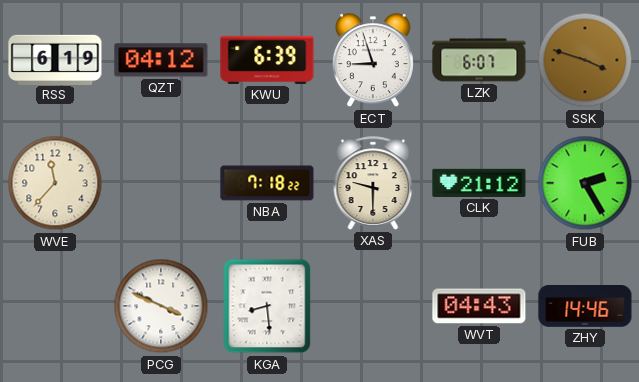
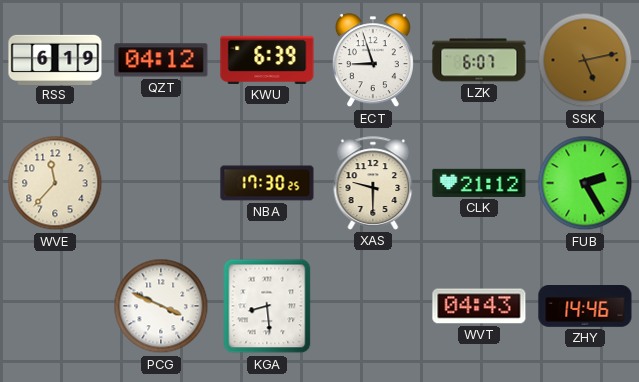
SSK: 3:48 -> 5:13 (585, 60)
NBA: 7:18 -> 17:30 (267, 183)
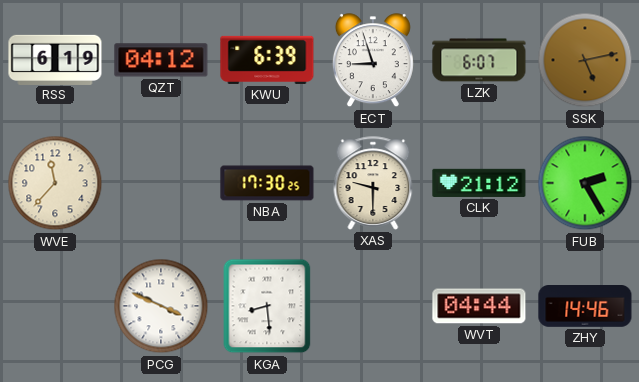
WVT: 04:43 -> 04:44 (479, 306)
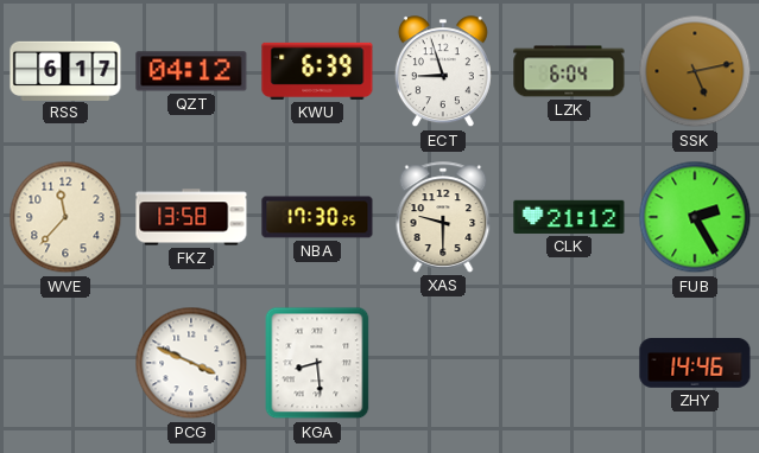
RSS: 6:19 -> 6:17 (65, 70)
LZK: 6:07 -> 6:04 (569, 71)
FKZ: none -> 13:58 (191, 217)
WVT: 04:44 -> none (479, 306)
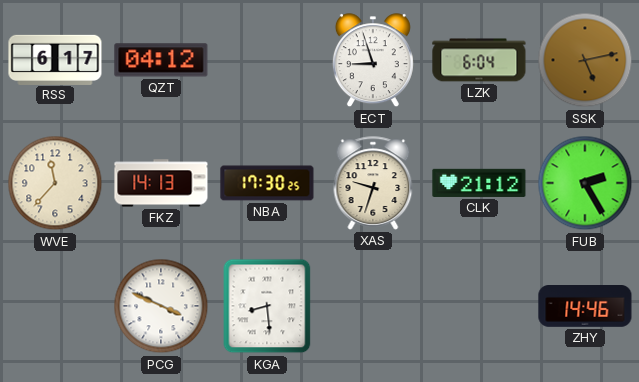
KWU: 6:39 -> none (317, 71)
FKZ: 13:58 -> 14:13 (161, 183)
XAS: 9:30 -> 9:33 (373, 183)
